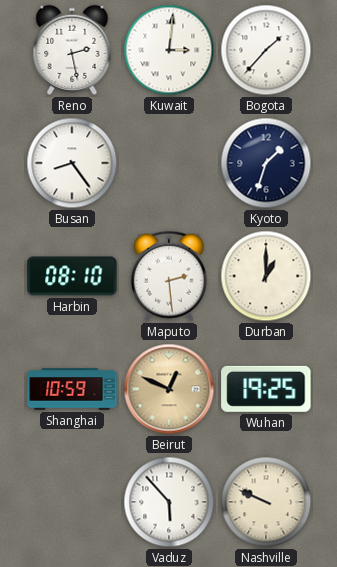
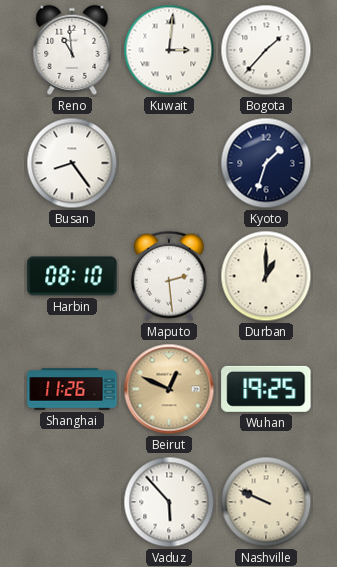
Reno: 2:28 -> 10:59 (72, 50)
Shanghai: 10:59 -> 11:26 (72, 389)
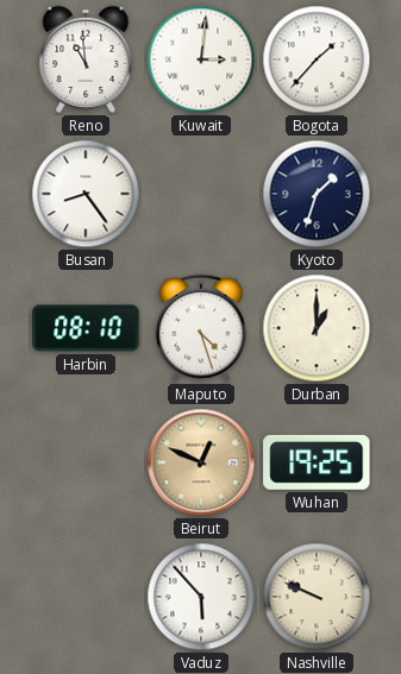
Maputo: 2:29 -> 4:27 (201, 328)
Shanghai: 11:26 -> none (72, 389)
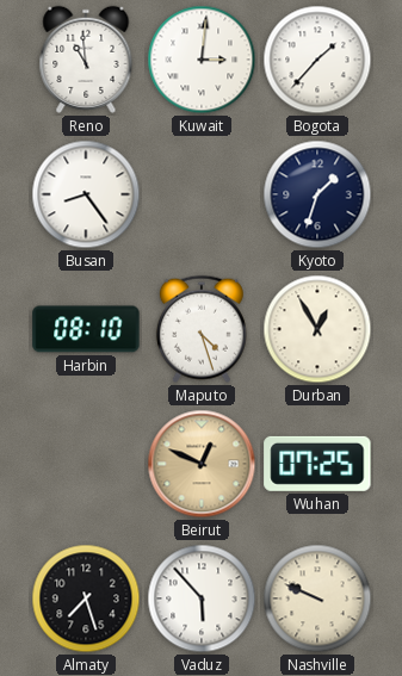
Durban: 1:00 -> 12:55 (317, 329)
Wuhan: 19:25 -> 07:25 (317, 464)
Almaty: none -> 7:27 (86, 599)
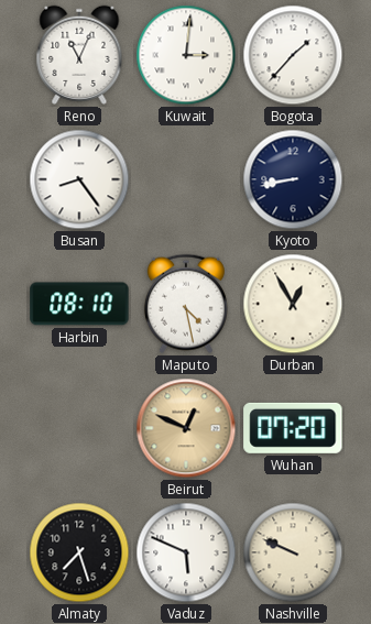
Reno: 10:59 -> 11:04 (79, 55)
Kyoto: 1:33 -> 8:43 (293, 179)
Maputo: 4:27 -> 4:28 (186, 304)
Wuhan: 07:25 -> 07:20 (293, 428)
Vaduz: 5:53 -> 5:49 (186, 552)
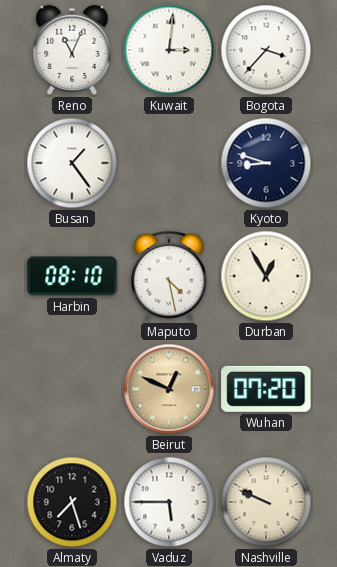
Bogota: 1:37 -> 3:37 (266, 50)
Busan: 8:24 -> 1:24 (72, 163)
Kyoto: 8:43 -> 8:48 (266, 163)
Vaduz: 5:49 -> 5:45 (169, 502)
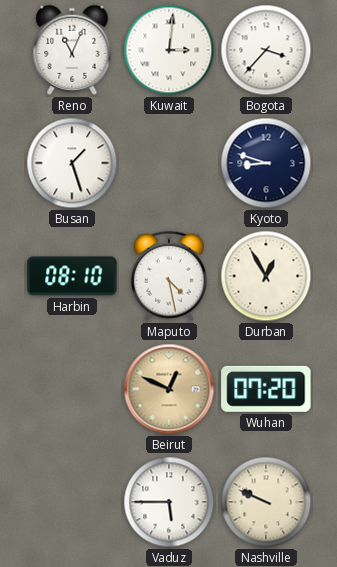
Busan: 1:24 -> 1:27 (72, 163)
Almaty: 7:27 -> none (72, 502)
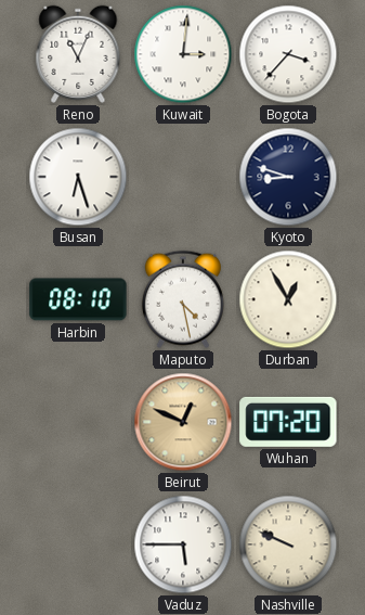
Busan: 1:27 -> 6:27 (78, 177)
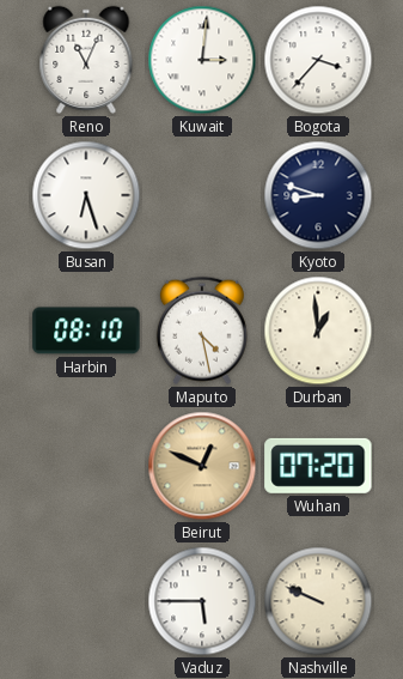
Durban: 12:55 -> 12:59 (318, 331)
